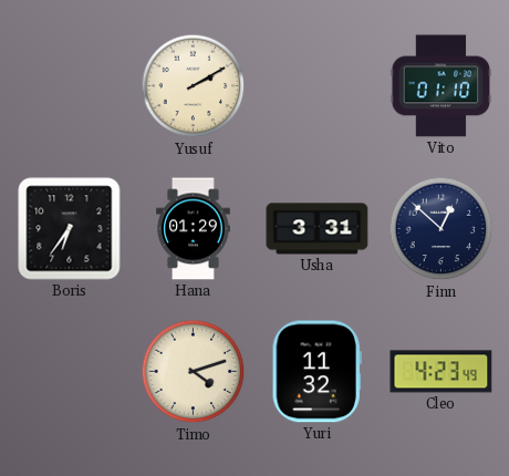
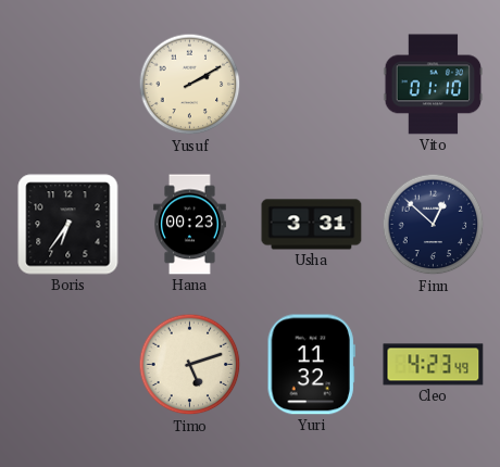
Hana: 01:29 -> 00:23 (190, 225)
Timo: 4:12 -> 5:12 (190, 365)
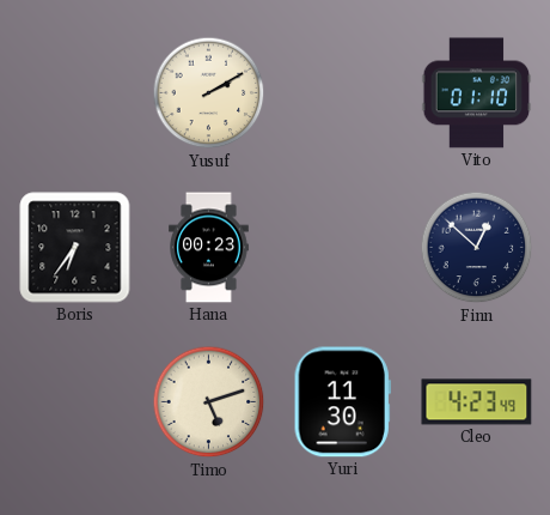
Usha: 3:31 -> none (312, 225)
Yuri: 11:32 -> 11:30 (342, 402)
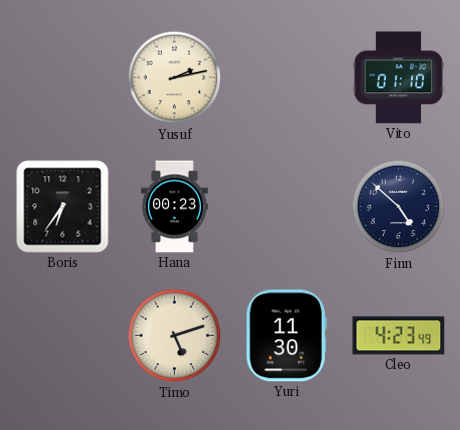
Yusuf: 2:10 -> 2:13 (175, 78)
Finn: 12:52 -> 4:52 (399, 207)
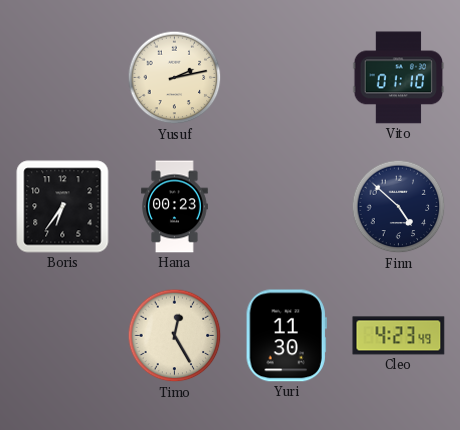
Timo: 5:12 -> 12:25 (175, 336)
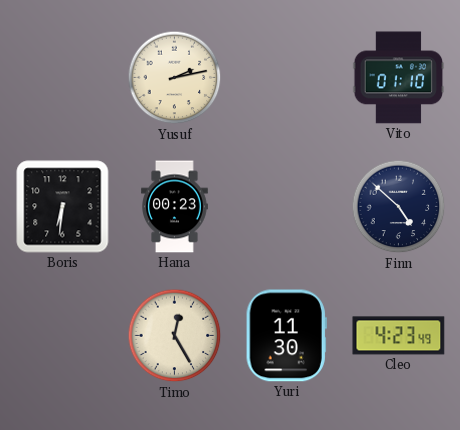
Boris: 6:36 -> 6:31 (63, 207)
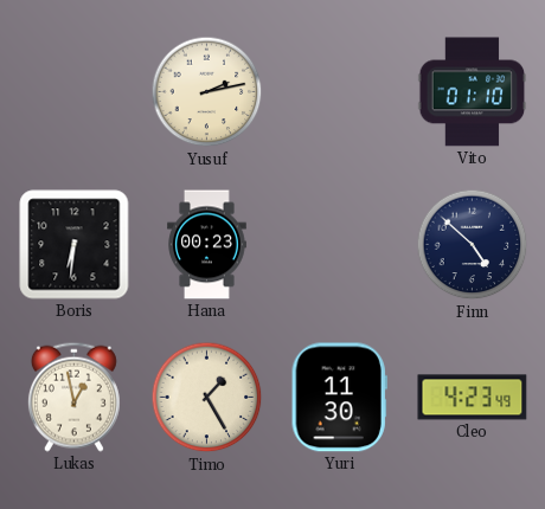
Lukas: none -> 12:58 (73, 397)
Timo: 12:25 -> 1:25 (207, 398)
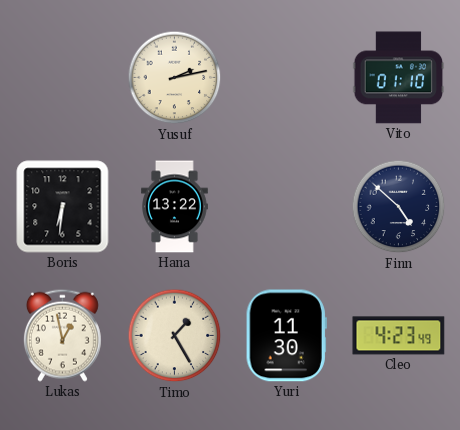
Hana: 00:23 -> 13:22 (175, 207)
